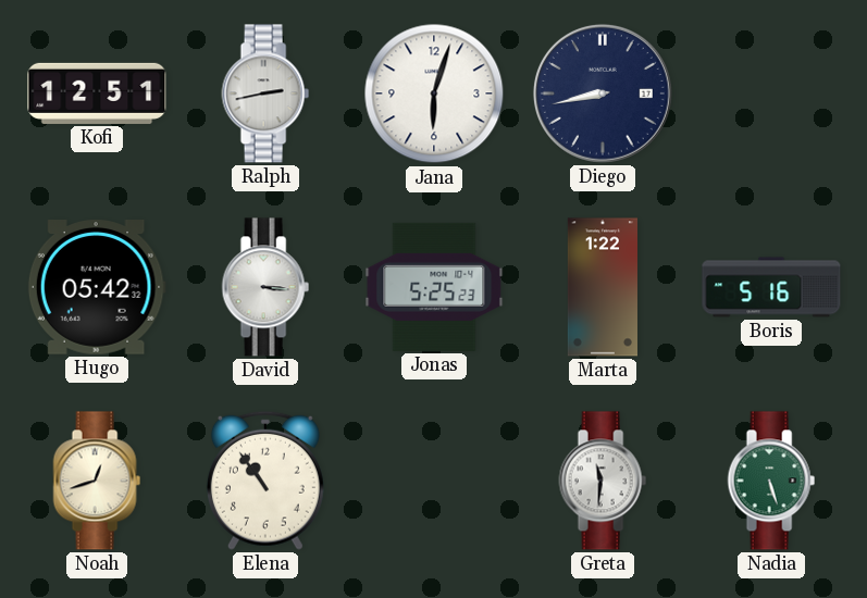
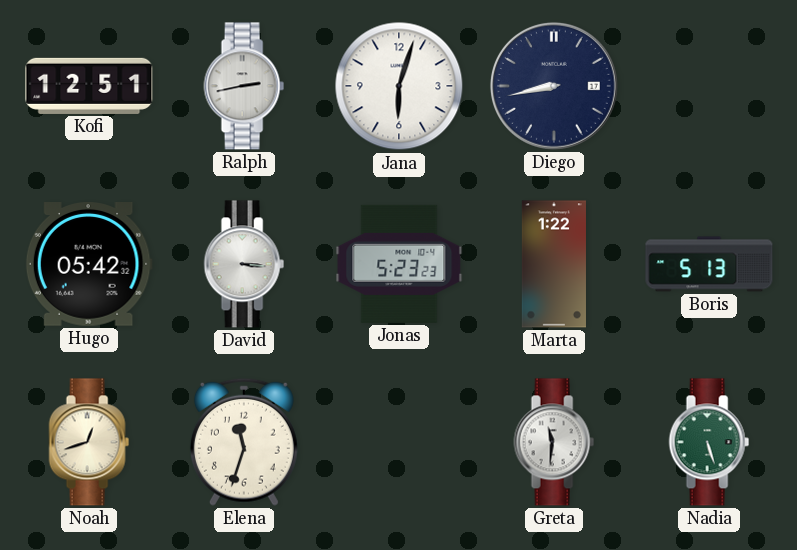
Jonas: 5:25 -> 5:23 (399, 264)
Boris: 5:16 -> 5:13 (709, 264)
Elena: 10:54 -> 11:33 (244, 442)
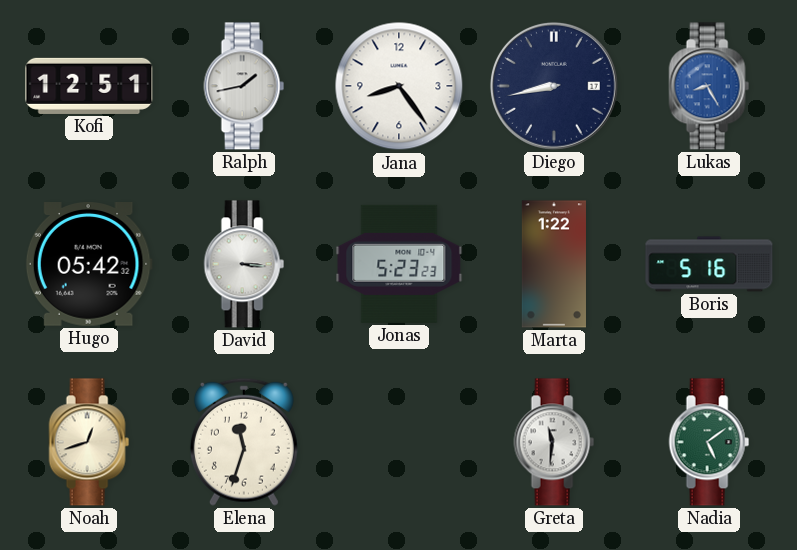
Ralph: 2:43 -> 1:43 (244, 86)
Jana: 6:03 -> 8:24 (399, 86)
Lukas: none -> 8:25 (709, 86)
Boris: 5:13 -> 5:16 (709, 264)
Nadia: 5:27 -> 5:09 (709, 442)
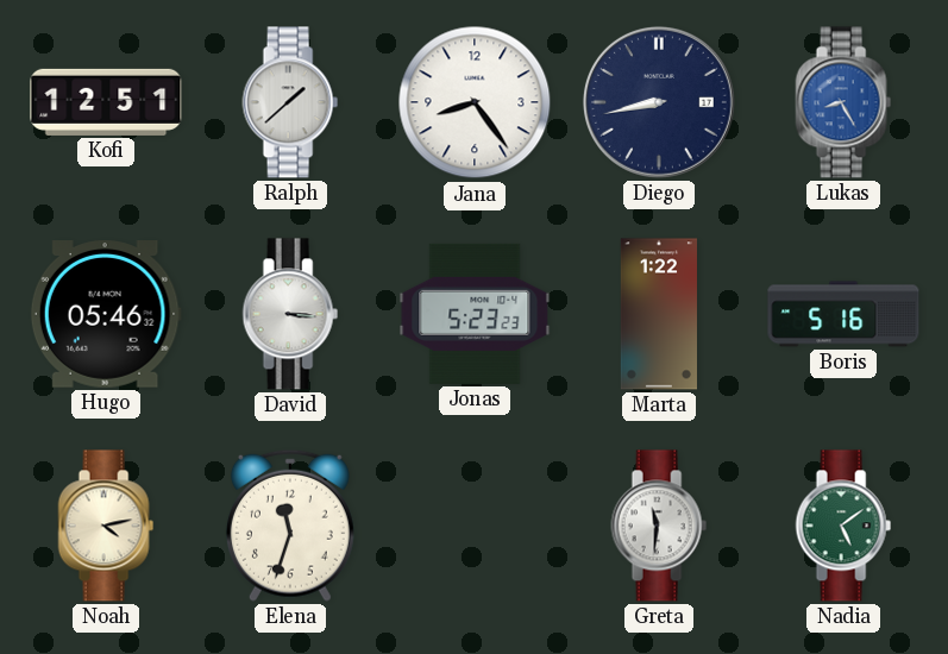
Ralph: 1:43 -> 1:38 (290, 102)
Hugo: 05:42 -> 05:46 (106, 315)
Noah: 12:42 -> 4:13 (106, 526)
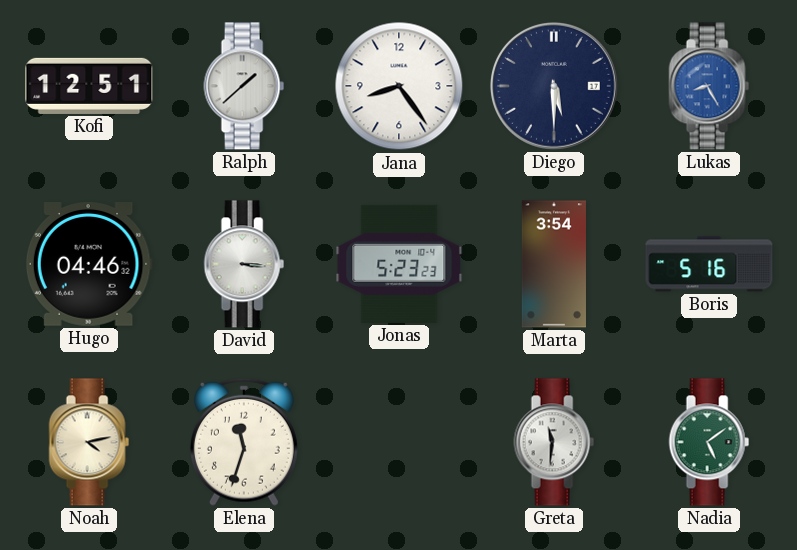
Diego: 8:43 -> 5:30 (554, 86)
Hugo: 05:46 -> 04:46 (89, 265)
Marta: 1:22 -> 3:54 (554, 264)
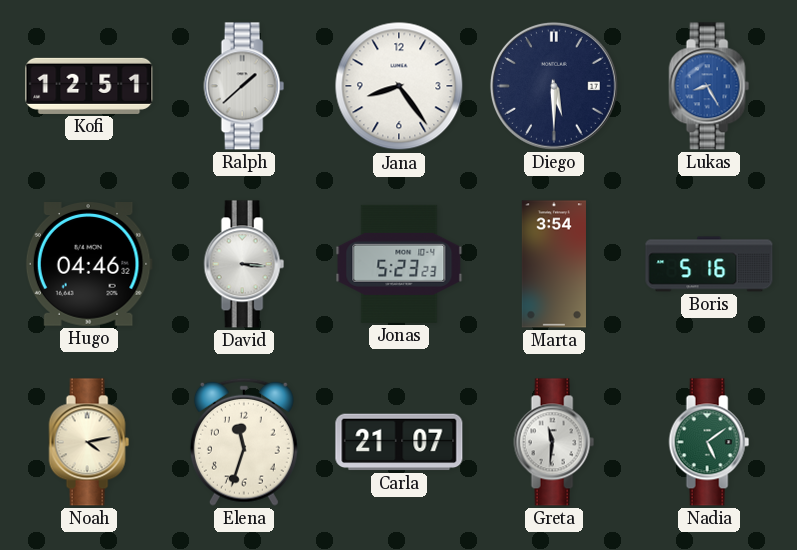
Carla: none -> 21:07 (399, 442)
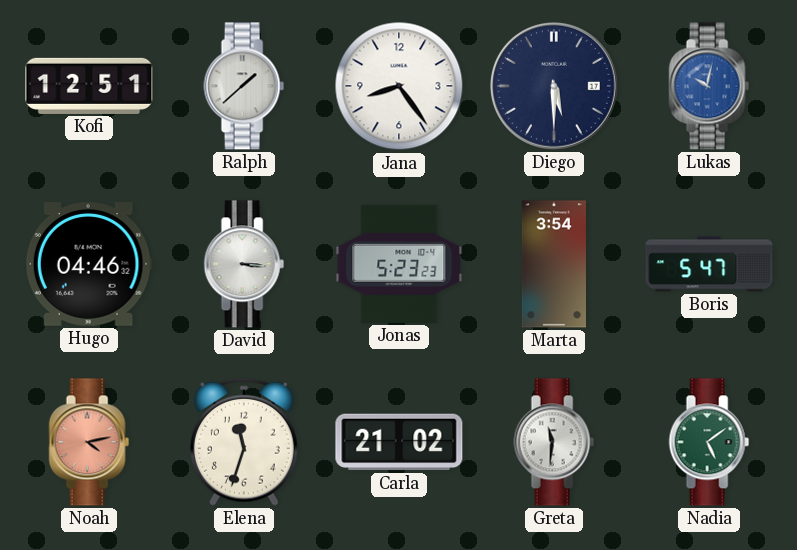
Lukas: 8:25 -> 10:02 (709, 86)
Boris: 5:16 -> 5:47 (709, 264)
Noah dial: cream -> salmon (89, 442)
Carla: 21:07 -> 21:02 (399, 442)
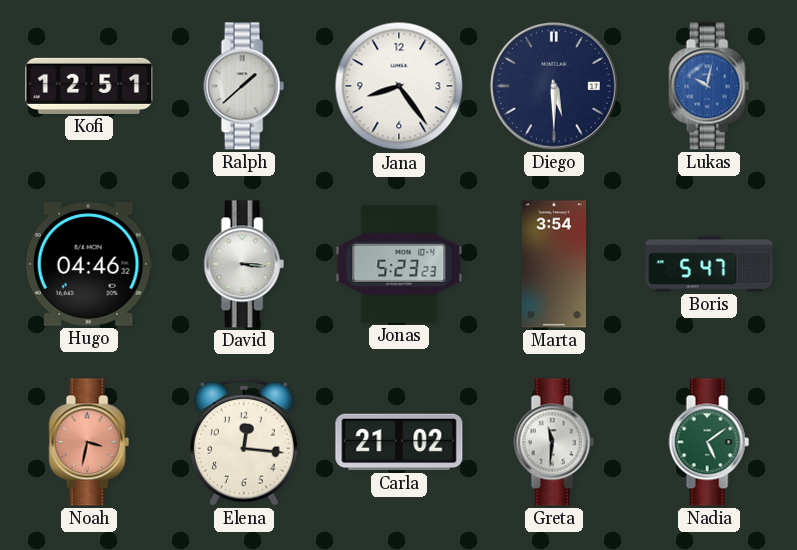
Noah: 4:13 -> 3:32 (89, 442)
Elena: 11:33 -> 12:16 (244, 442)
